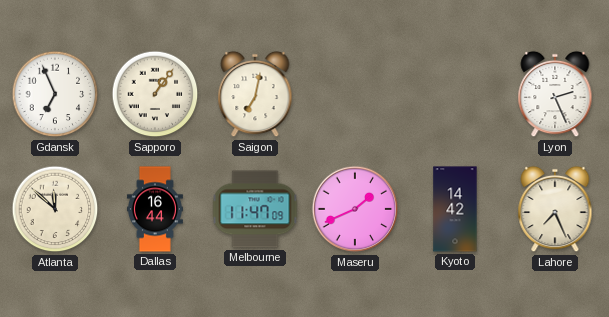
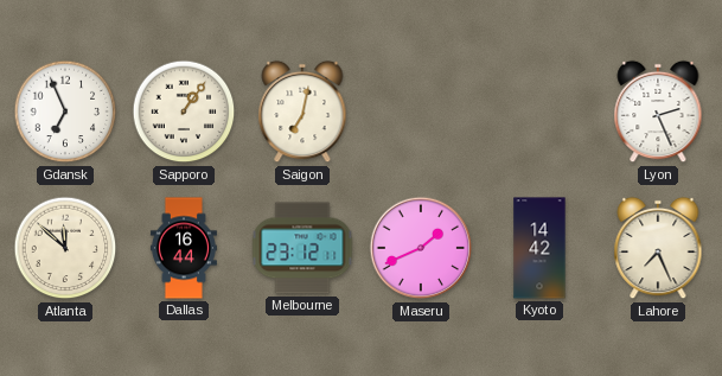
Melbourne: 11:47 -> 23:12 (302, 248)
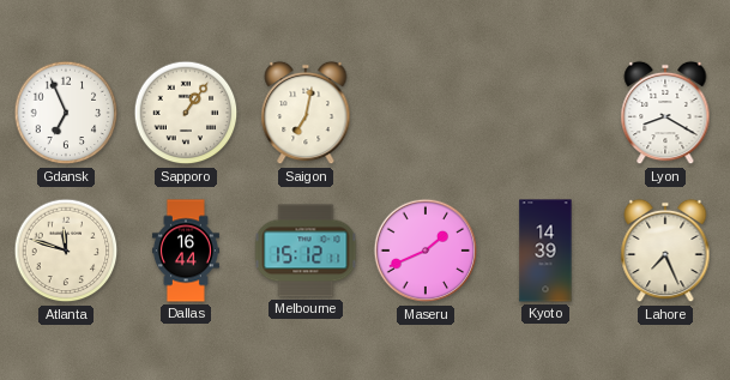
Lyon: 2:26 -> 8:20 (665, 113)
Atlanta: 11:52 -> 11:48 (66, 251)
Melbourne: 23:12 -> 15:12 (306, 251)
Kyoto: 14:42 -> 14:39 (545, 251)
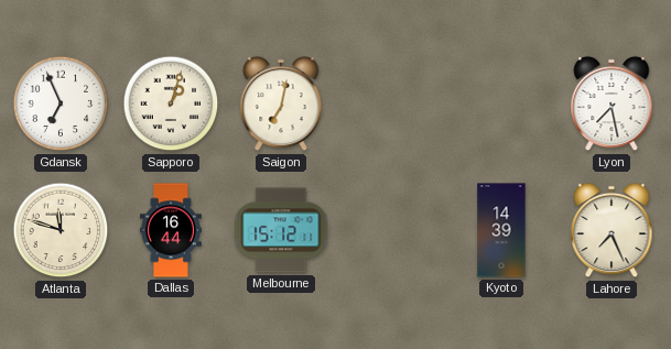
Sapporo: 1:06 -> 1:03 (171, 103)
Lyon: 8:20 -> 7:28 (612, 103)
Maseru: 1:41 -> none (426, 251)
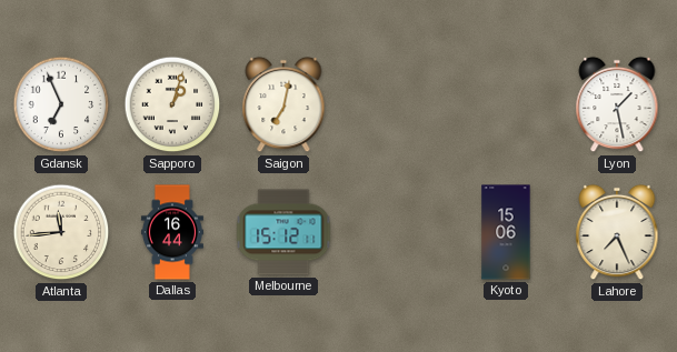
Lyon: 7:28 -> 1:28 (617, 104)
Atlanta: 11:48 -> 11:44 (61, 232)
Kyoto: 14:39 -> 15:06 (506, 232)
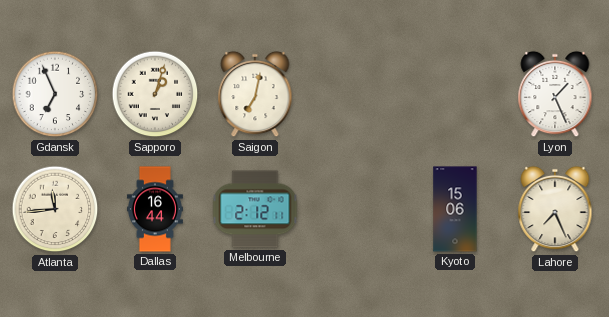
Lyon: 1:28 -> 1:26 (555, 94)
Melbourne: 15:12 -> 2:12 (255, 209)
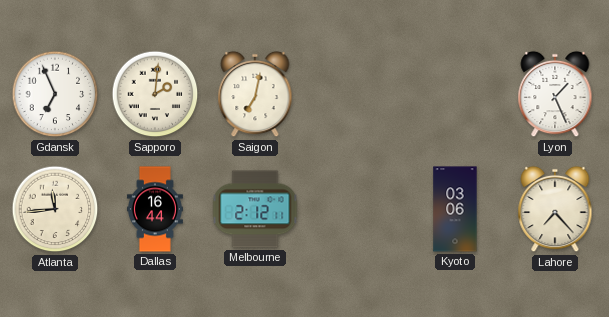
Sapporo: 1:03 -> 2:01 (155, 94)
Kyoto: 15:06 -> 03:06 (455, 209)
Lahore: 7:26 -> 7:23 (555, 209)
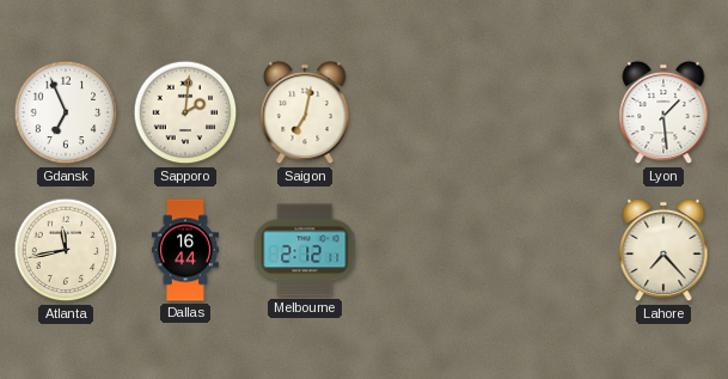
Lyon: 1:26 -> 1:29 (663, 112)
Atlanta: 11:44 -> 11:43 (66, 250)
Kyoto: 03:06 -> none (455, 209)
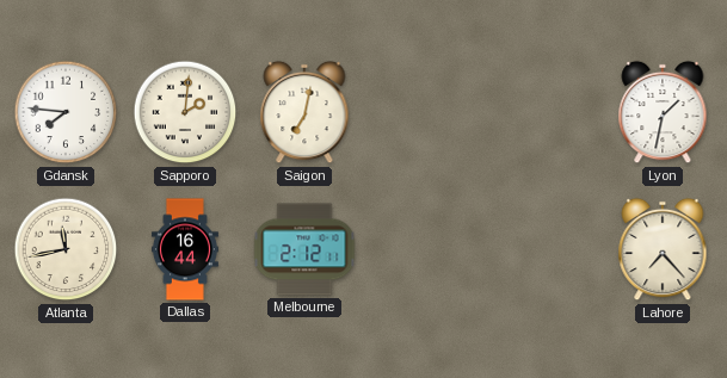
Gdansk: 6:56 -> 7:46 (66, 112)
Lyon: 1:29 -> 1:32 (663, 112)
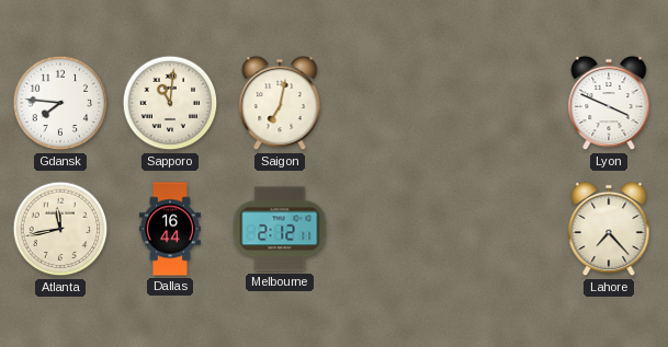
Sapporo: 2:01 -> 11:01 (170, 103)
Lyon: 1:32 -> 3:49 (609, 103)
